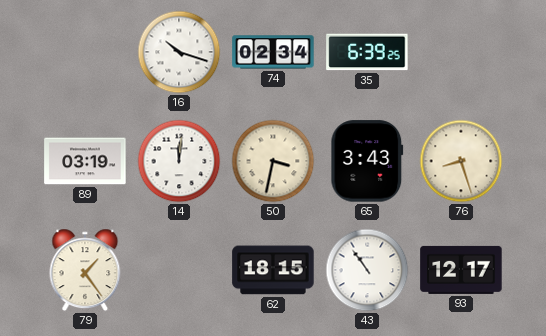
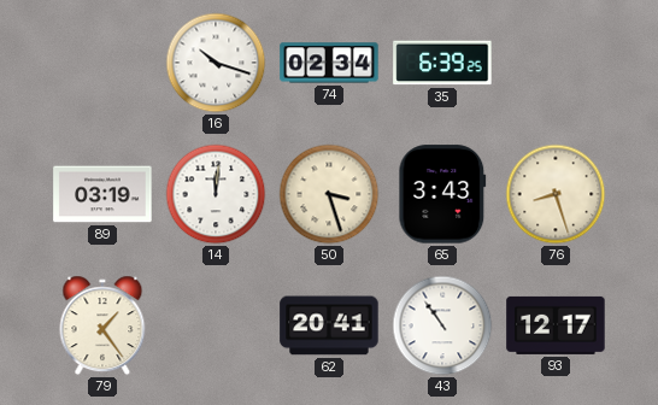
50: 3:32 -> 3:27 (329, 194)
62: 18:15 -> 20:41 (329, 325)
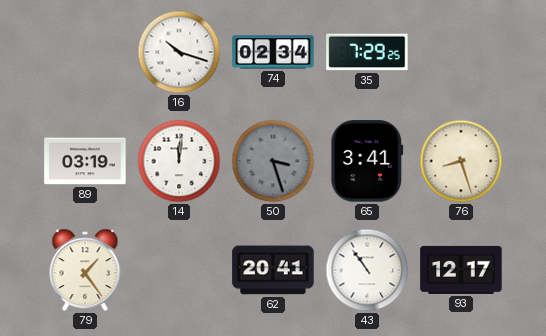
35: 6:39 -> 7:29 (367, 52)
50 dial: cream -> grey (273, 161)
65: 3:43 -> 3:41 (367, 161)
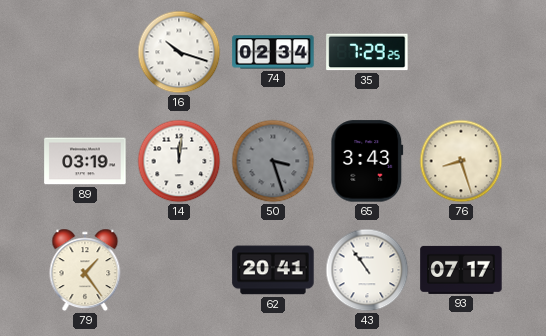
65: 3:41 -> 3:43 (367, 161)
93: 12:17 -> 07:17 (461, 270)
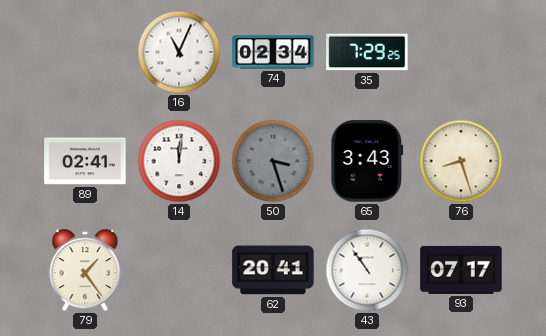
16: 10:18 -> 11:04 (179, 52)
89: 03:19 -> 02:41 (85, 161)
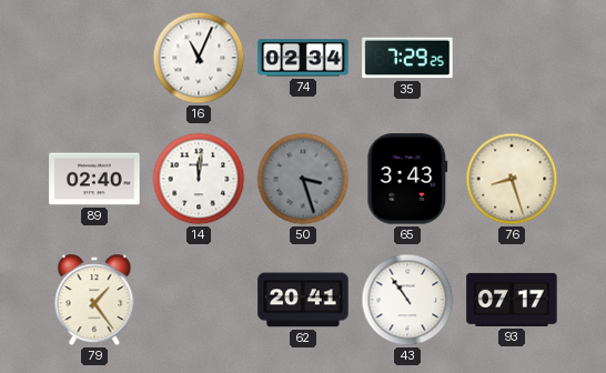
89: 02:41 -> 02:40 (94, 179)
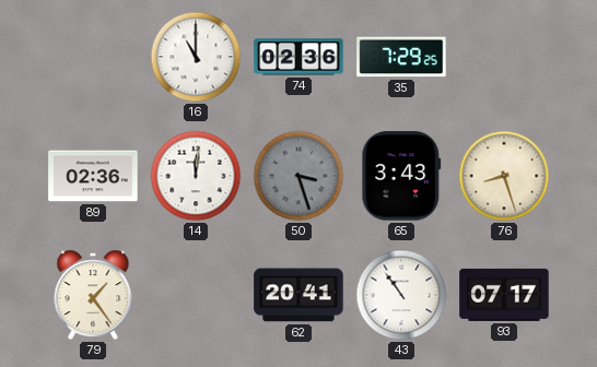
16: 11:04 -> 11:00 (196, 57)
74: 02:34 -> 02:36 (298, 57)
89: 02:40 -> 02:36 (93, 176)
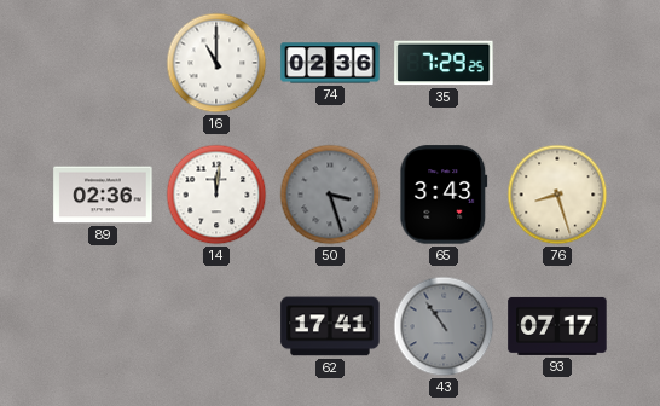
79: 1:24 -> none (93, 295)
62: 20:41 -> 17:41 (330, 326)
43 dial: white -> grey (444, 326)
